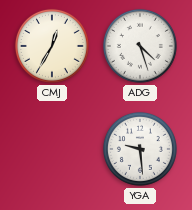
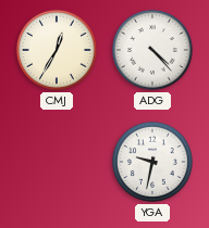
ADG: 4:27 -> 4:23 (152, 50)
YGA: 9:29 -> 9:32 (152, 162)
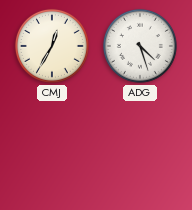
ADG: 4:23 -> 4:27 (140, 46)
YGA: 9:32 -> none (152, 162)
